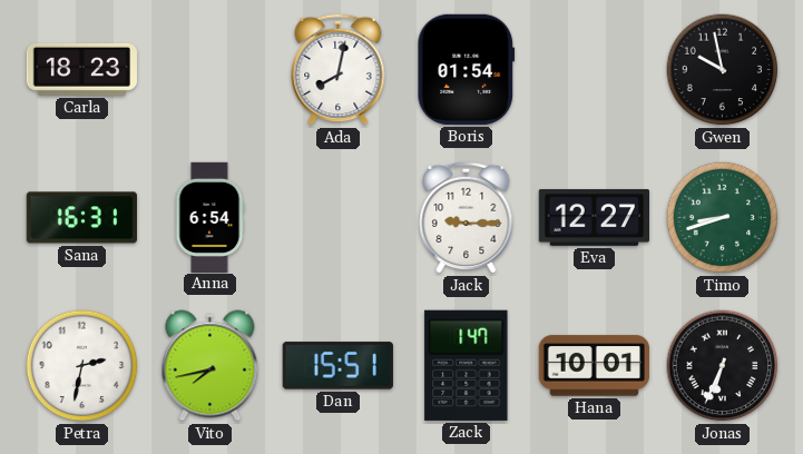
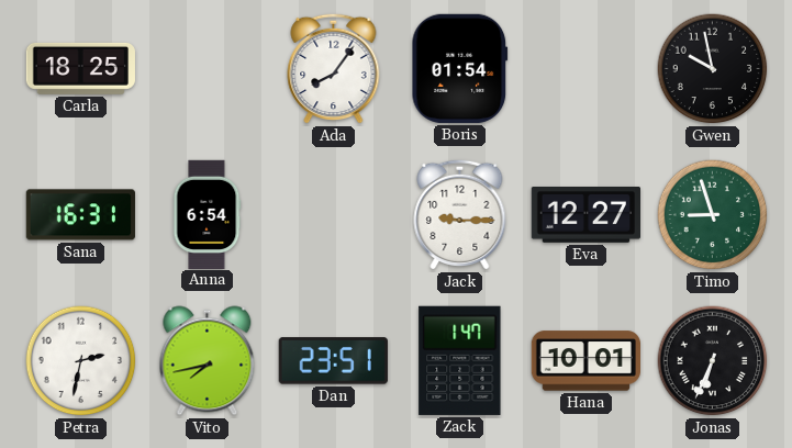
Carla: 18:23 -> 18:25 (80, 68)
Ada: 8:02 -> 8:06 (334, 68)
Timo: 8:42 -> 8:57 (713, 215)
Dan: 15:51 -> 23:51 (333, 361)
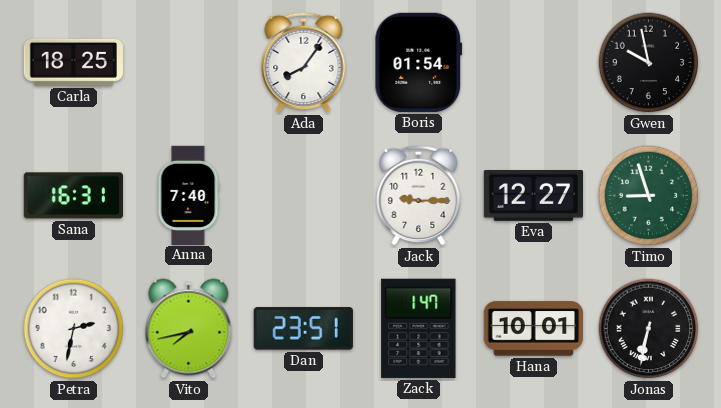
Anna: 6:54 -> 7:40 (189, 195)
Jonas: 6:34 -> 6:32 (649, 329)
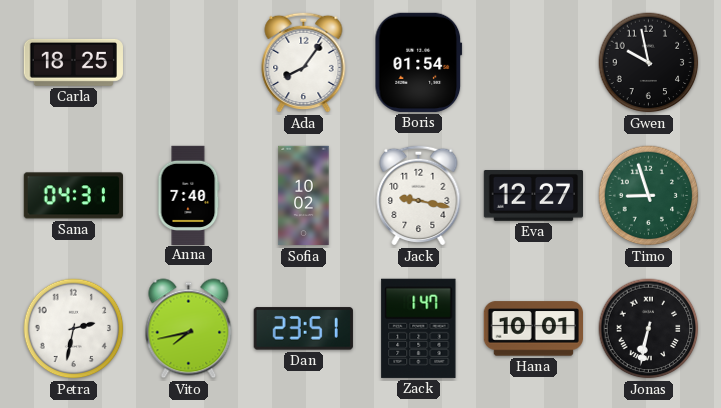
Sana: 16:31 -> 04:31 (73, 196)
Sofia: none -> 10:02 (304, 196)
Jack: 9:15 -> 9:17 (419, 195)
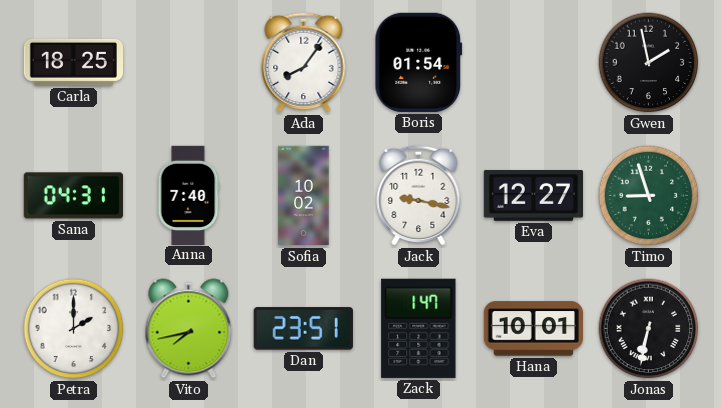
Gwen: 9:58 -> 1:58 (649, 63)
Petra: 2:32 -> 2:00 (74, 329)
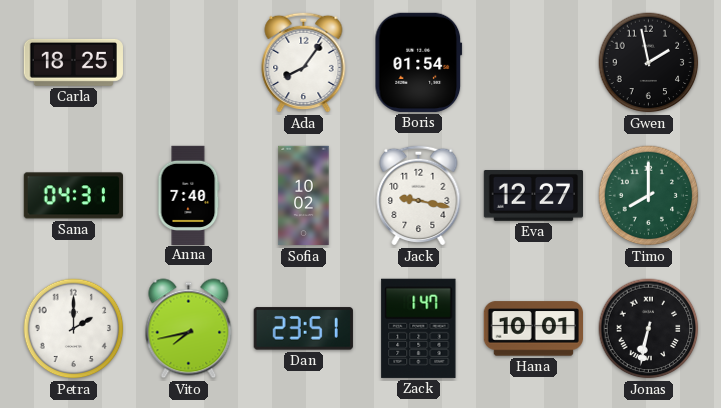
Timo: 8:57 -> 8:00 (649, 196)
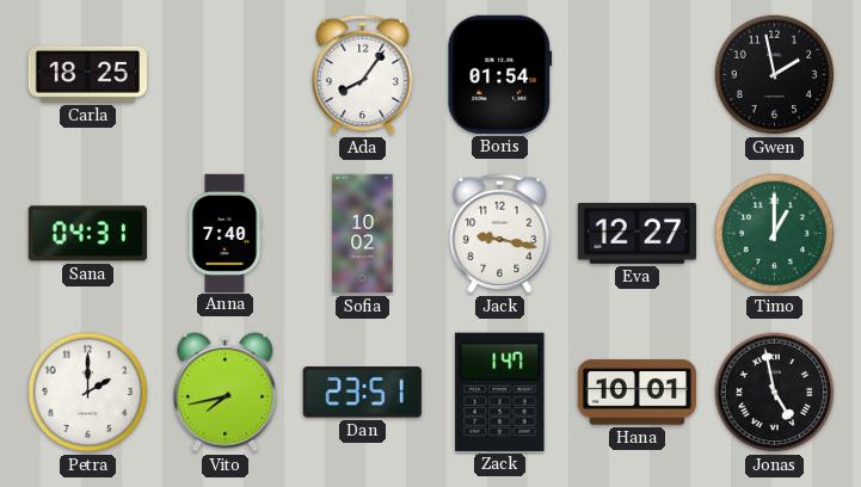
Timo: 8:00 -> 1:00 (775, 234)
Jonas: 6:32 -> 4:58 (775, 393)
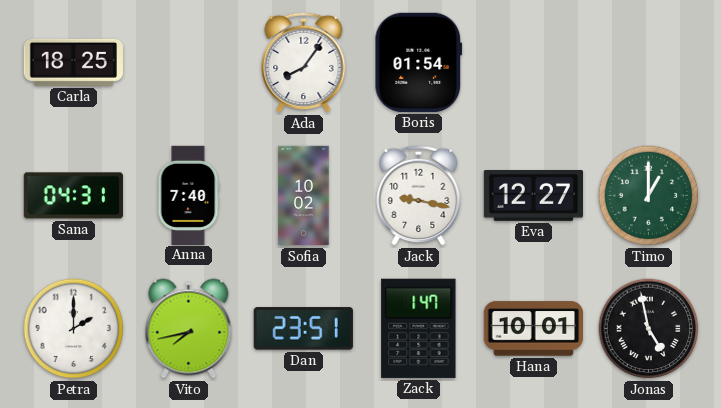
Gwen: 1:58 -> none (775, 75)
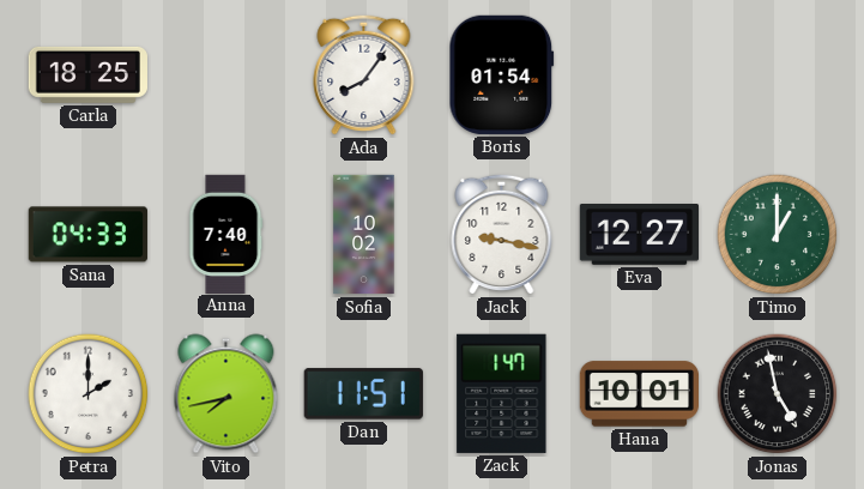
Sana: 04:31 -> 04:33 (87, 235)
Dan: 23:51 -> 11:51 (363, 394)
